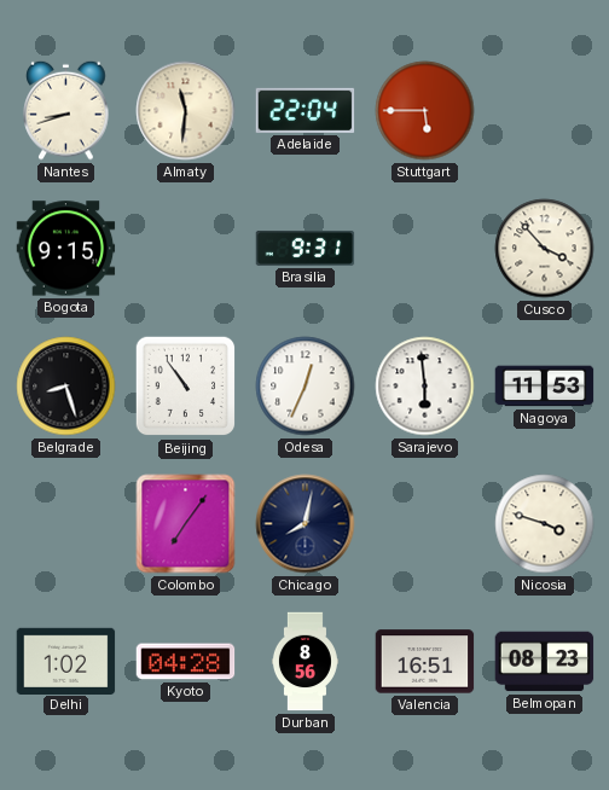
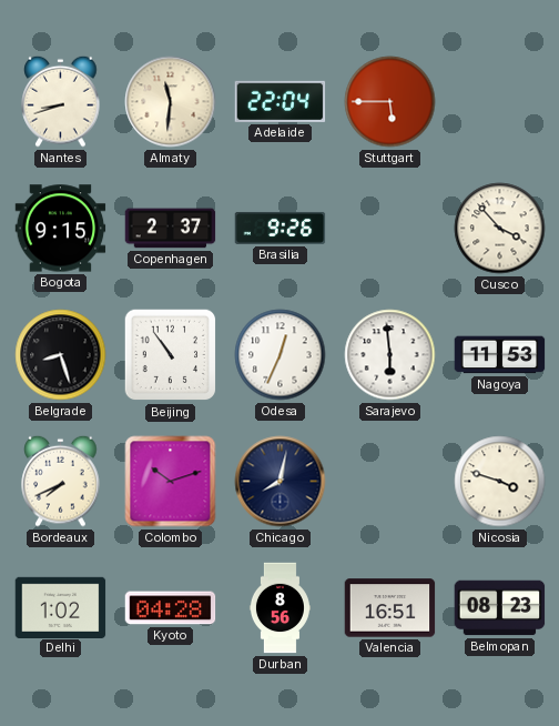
Copenhagen: none -> 2:37 (171, 229)
Brasilia: 9:31 -> 9:26 (281, 229)
Bordeaux: none -> 7:41 (61, 481)
Colombo: 7:06 -> 10:12 (171, 482)
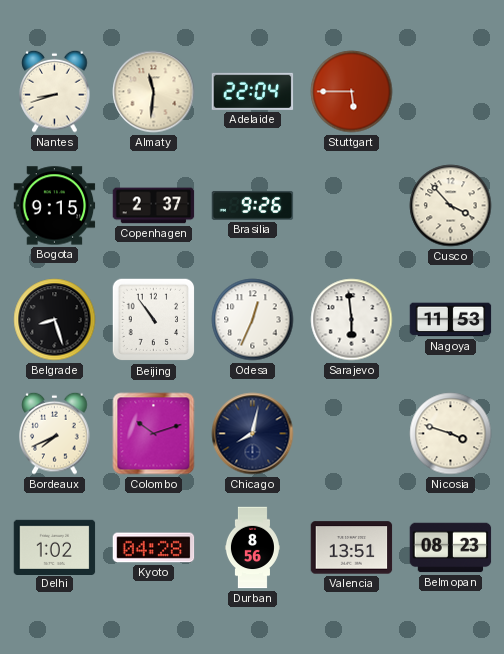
Valencia: 16:51 -> 13:51 (352, 548)
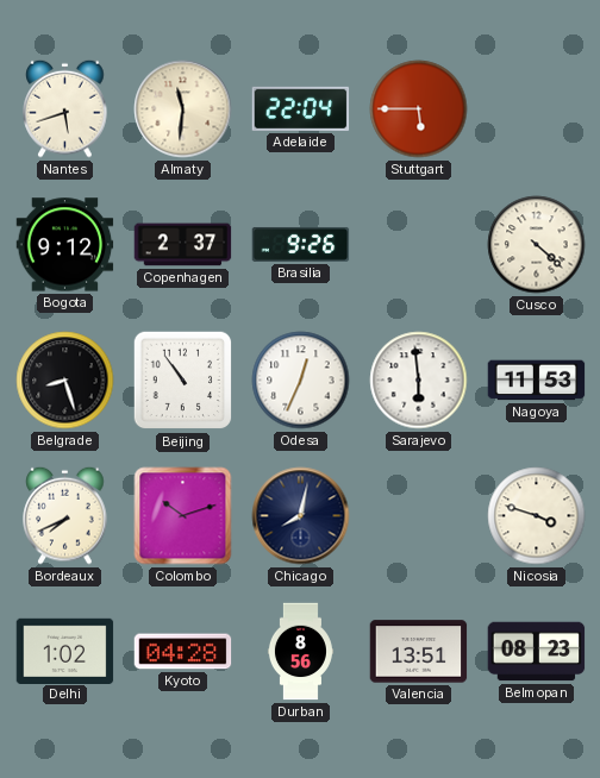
Nantes: 8:42 -> 5:42 (65, 108)
Bogota: 9:15 -> 9:12 (65, 245)
Cusco: 3:53 -> 4:22 (537, 245)
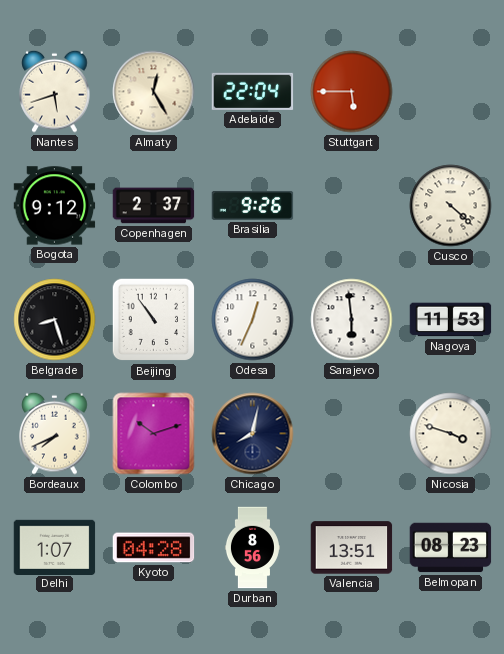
Almaty: 11:31 -> 12:25 (154, 92)
Delhi: 1:02 -> 1:07 (55, 547)
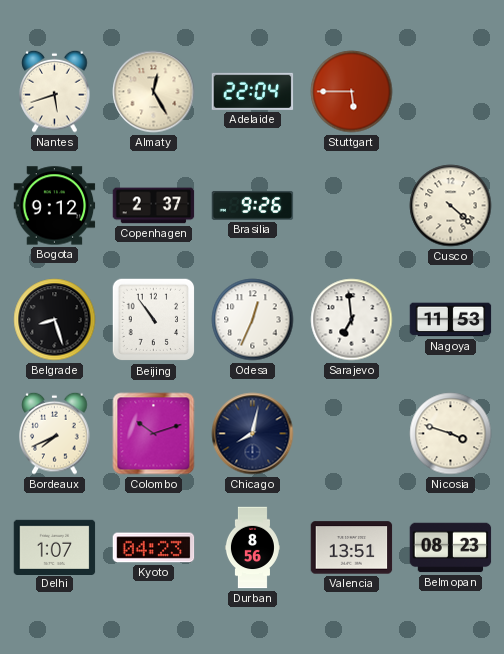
Sarajevo: 5:59 -> 6:59 (352, 320)
Kyoto: 04:28 -> 04:23 (154, 548)
